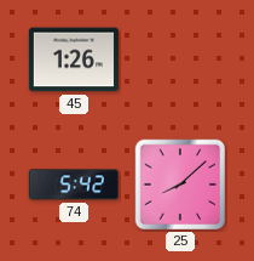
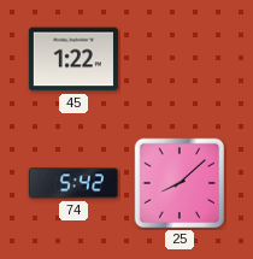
45: 1:26 -> 1:22 (73, 59)
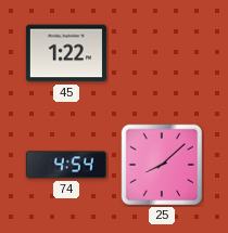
74: 5:42 -> 4:54 (66, 165)
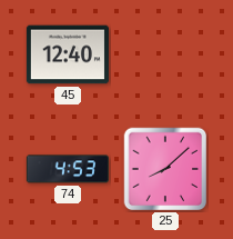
45: 1:22 -> 12:40 (68, 54)
74: 4:54 -> 4:53 (68, 169)
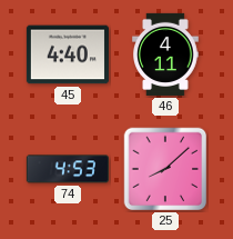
45: 12:40 -> 4:40 (68, 54)
46: none -> 4:11 (165, 54)
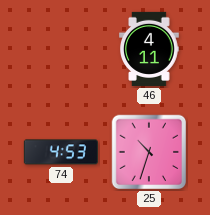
45: 4:40 -> none (68, 54)
25: 8:08 -> 10:33 (149, 152)
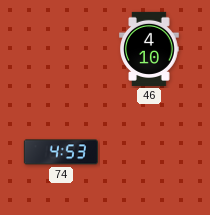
46: 4:11 -> 4:10 (149, 49)
25: 10:33 -> none (149, 152)
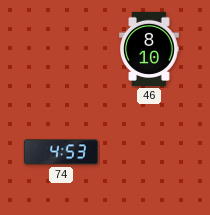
46: 4:10 -> 8:10 (149, 49)
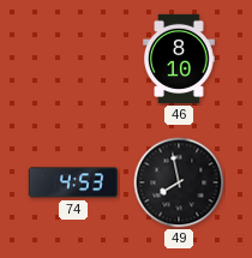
49: none -> 7:58 (179, 182)
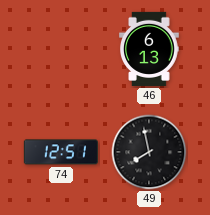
46: 8:10 -> 6:13 (149, 49)
74: 4:53 -> 12:51 (61, 152)
